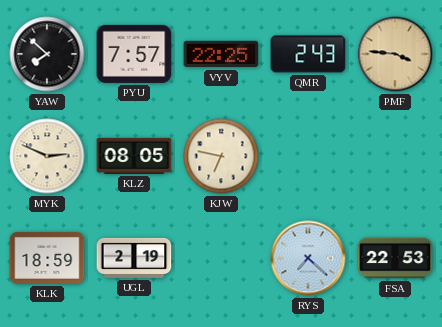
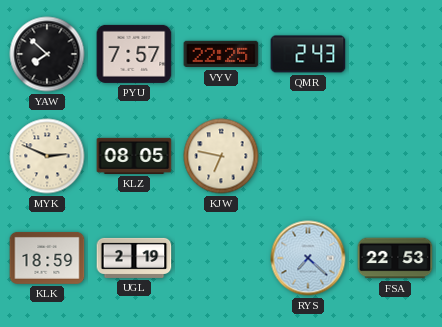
PMF: 3:46 -> none (395, 54)
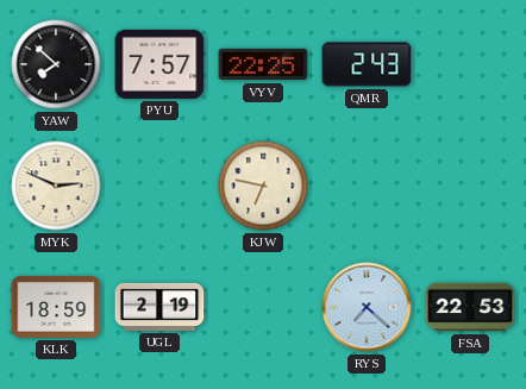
KLZ: 08:05 -> none (134, 156)
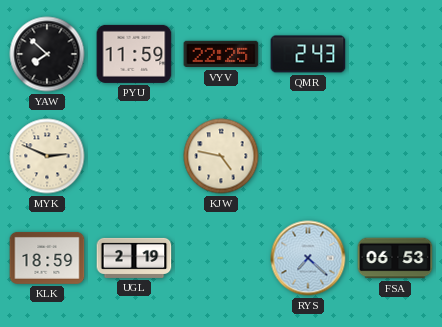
PYU: 7:57 -> 11:59 (134, 54)
KJW: 6:47 -> 4:47 (221, 156)
FSA: 22:53 -> 06:53 (395, 258)
